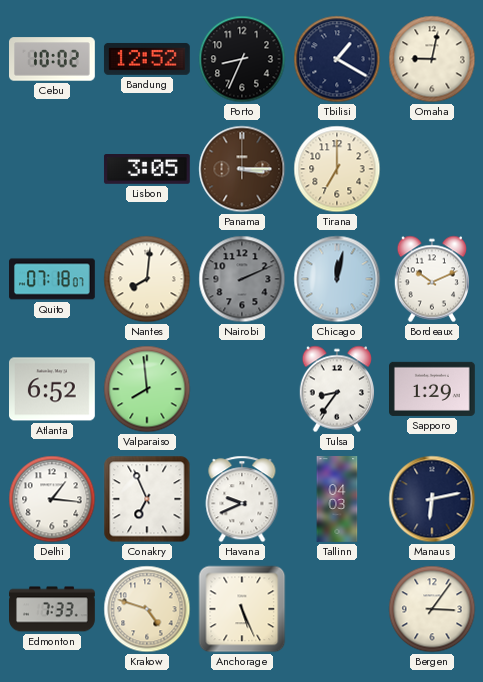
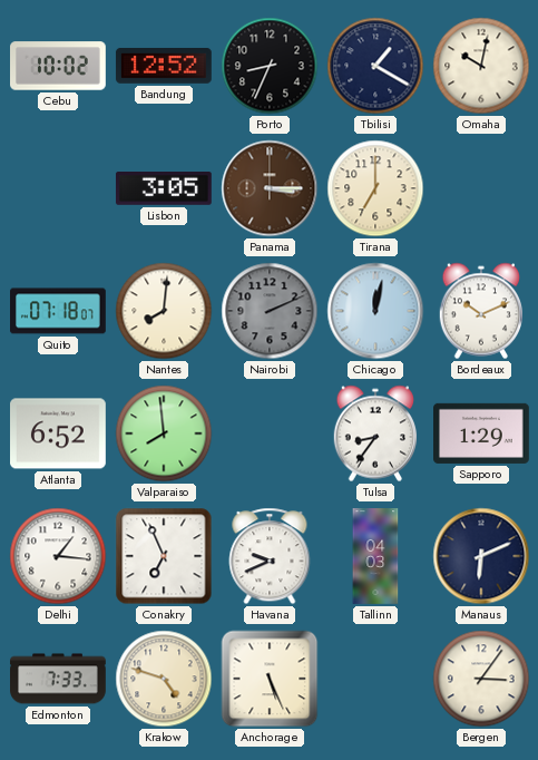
Omaha: 9:02 -> 10:02 (481, 66)
Manaus: 6:13 -> 6:11 (481, 556)
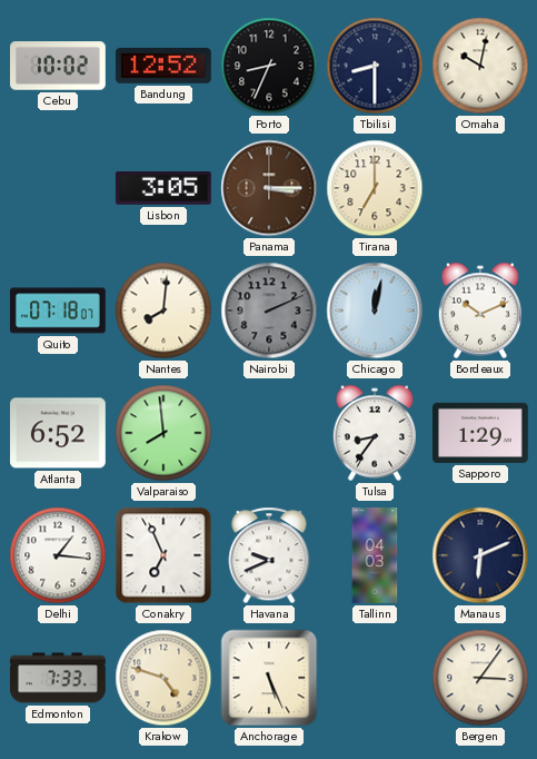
Tbilisi: 1:20 -> 8:30 (375, 66)
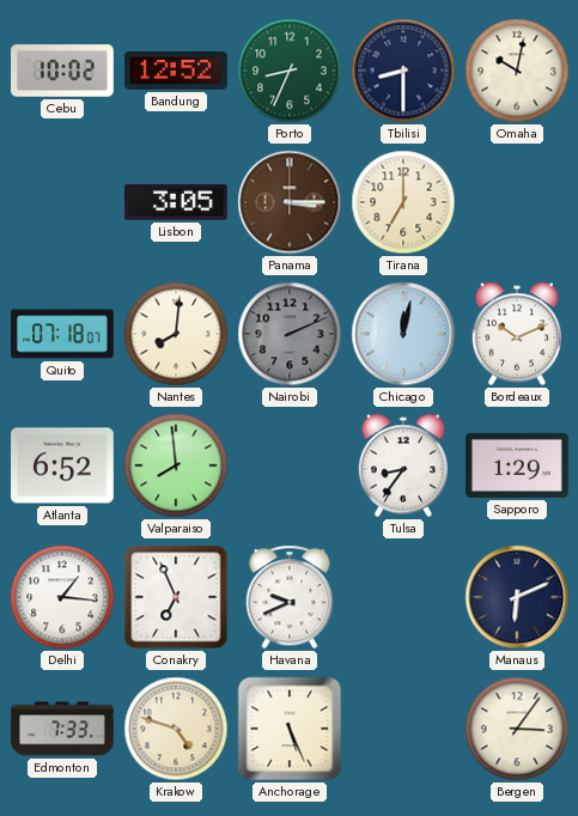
Porto dial: black -> green (290, 71)
Tallinn: 04:03 -> none (375, 555)
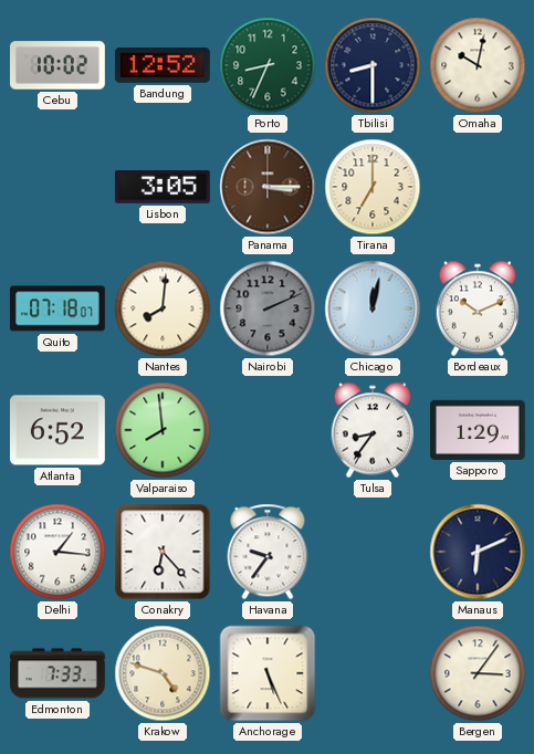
Conakry: 6:56 -> 6:23 (163, 552)
Havana: 9:41 -> 9:36 (268, 552)
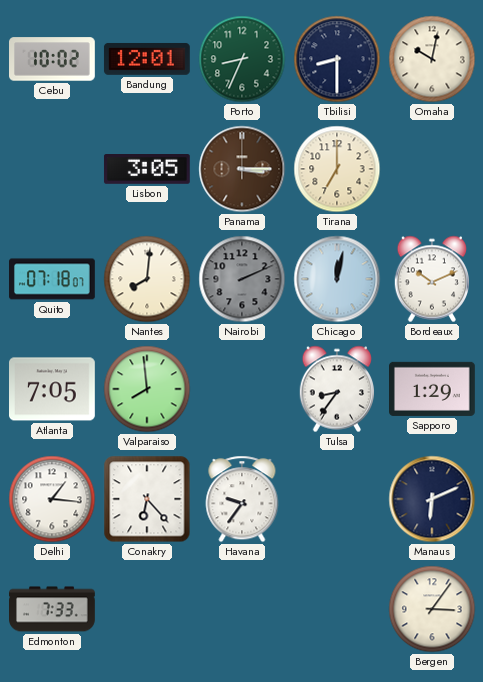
Bandung: 12:52 -> 12:01 (147, 59)
Atlanta: 6:52 -> 7:05 (53, 389)
Krakow: 4:48 -> none (163, 673)
Anchorage: 5:26 -> none (268, 673)
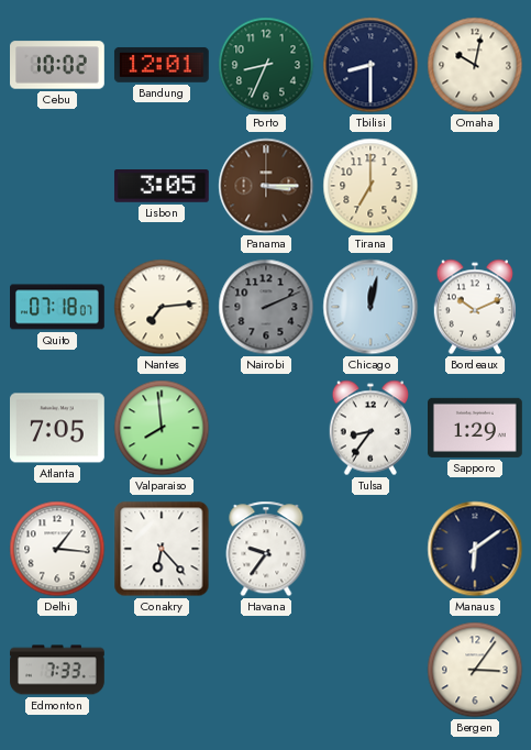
Nantes: 8:01 -> 7:14 (162, 307)
Manaus: 6:11 -> 6:09 (475, 549)
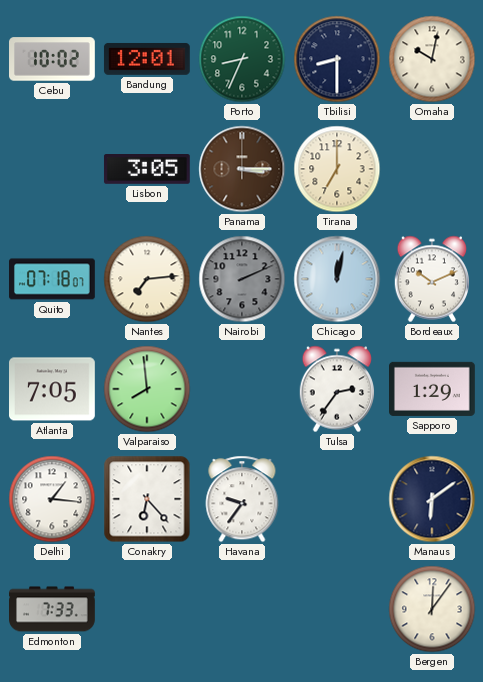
Tulsa: 8:36 -> 2:36 (337, 389)
Bergen: 3:06 -> 12:06 (432, 609)
